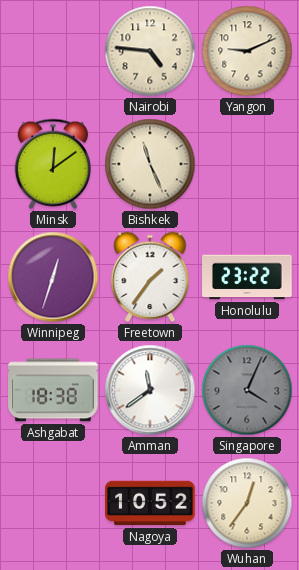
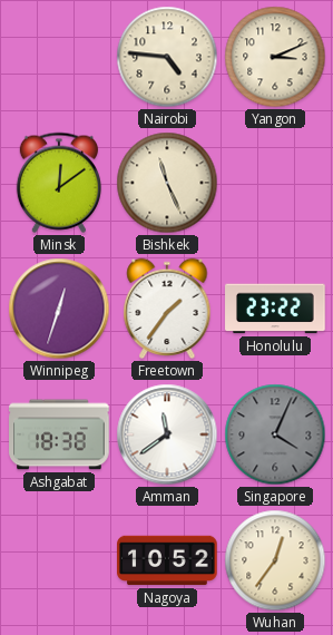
Yangon: 9:11 -> 3:11 (275, 57)
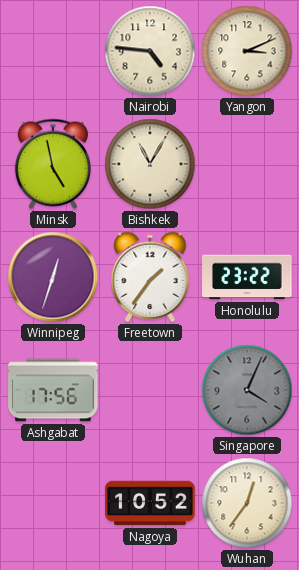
Minsk: 12:09 -> 4:58 (53, 164)
Bishkek: 11:26 -> 11:05 (150, 164)
Ashgabat: 18:38 -> 17:56 (53, 390)
Amman: 11:39 -> none (167, 434)
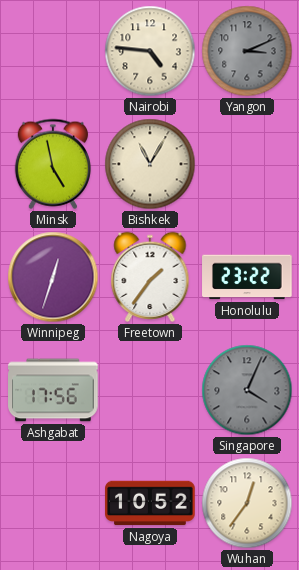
Yangon dial: cream -> grey (247, 51)
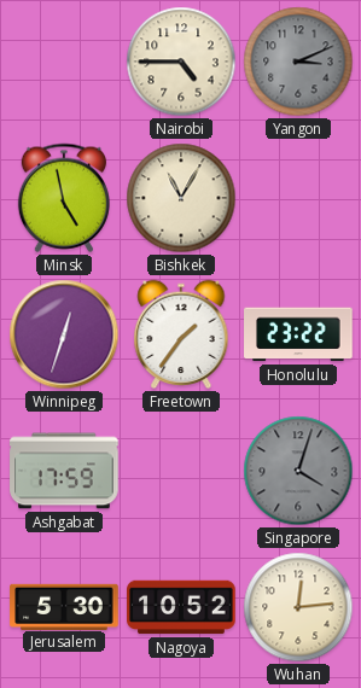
Nairobi: 4:46 -> 4:45 (181, 62)
Ashgabat: 17:56 -> 17:59 (64, 471)
Singapore: 4:04 -> 4:03 (298, 471)
Jerusalem: none -> 5:30 (64, 606)
Wuhan: 12:36 -> 12:14 (298, 607)
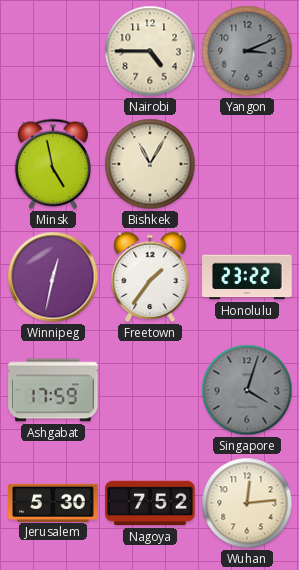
Winnipeg: 12:33 -> 12:32 (53, 277)
Nagoya: 10:52 -> 7:52 (150, 503)
